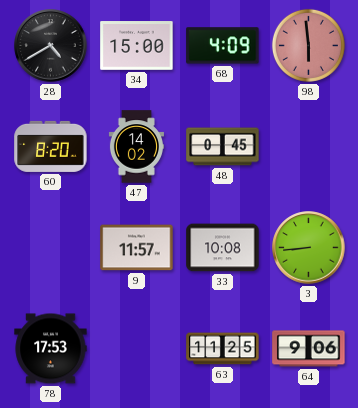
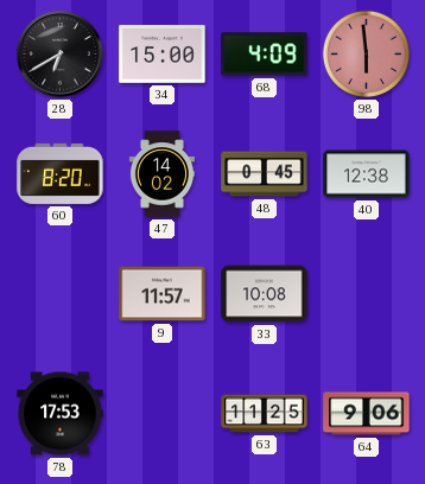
28: 4:40 -> 6:40 (61, 55)
40: none -> 12:38 (367, 174)
3: 8:44 -> none (309, 248)
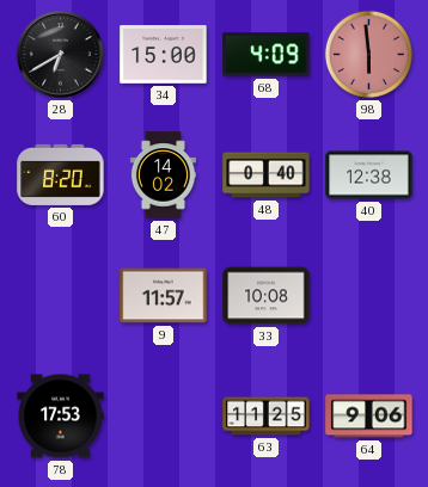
48: 0:45 -> 0:40 (267, 175)
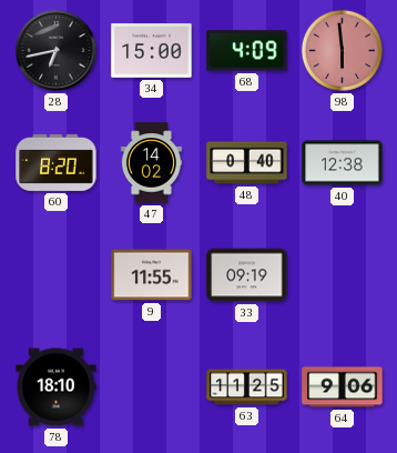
28: 6:40 -> 6:43 (57, 51)
9: 11:57 -> 11:55 (152, 275)
33: 10:08 -> 09:19 (247, 275)
78: 17:53 -> 18:10 (57, 387)
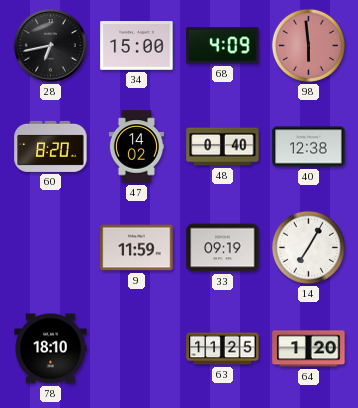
9: 11:55 -> 11:59 (137, 248)
14: none -> 7:05 (308, 247)
64: 9:06 -> 1:20 (309, 349)
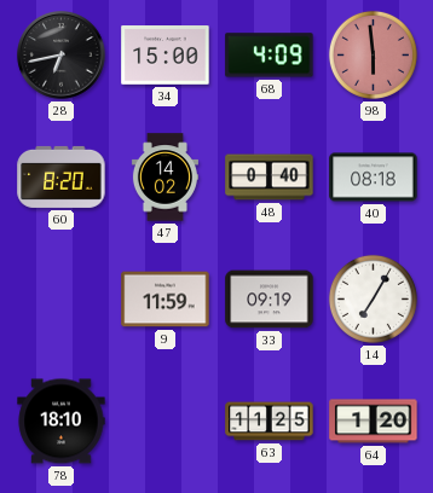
40: 12:38 -> 08:18 (374, 178)
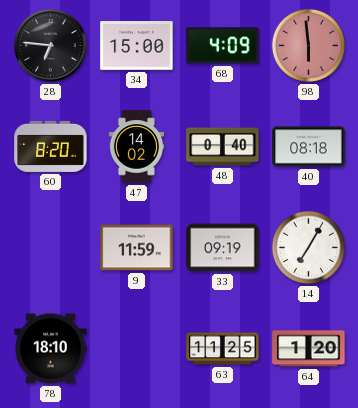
28: 6:43 -> 6:46 (51, 46)
